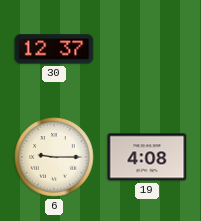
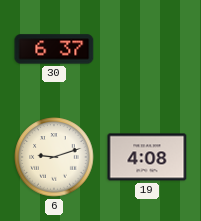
30: 12:37 -> 6:37 (54, 49)
6: 9:15 -> 9:12 (54, 157)
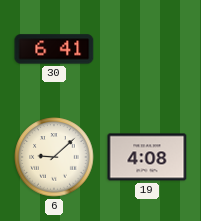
30: 6:37 -> 6:41 (54, 49)
6: 9:12 -> 9:08 (54, 157)
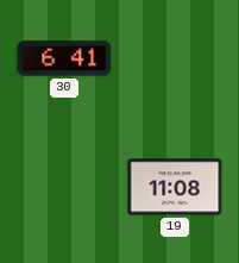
6: 9:08 -> none (54, 157)
19: 4:08 -> 11:08 (175, 187)
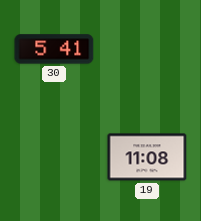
30: 6:41 -> 5:41 (54, 49)
